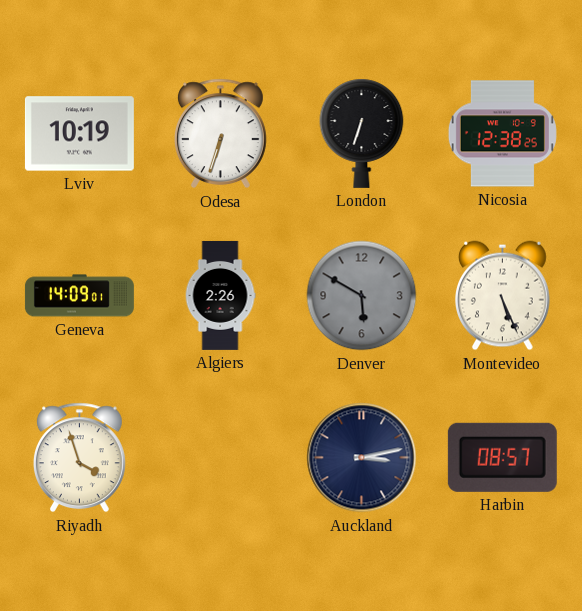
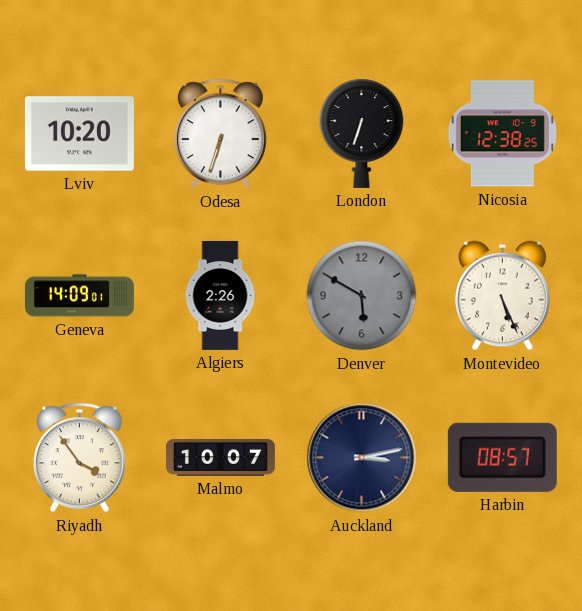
Lviv: 10:19 -> 10:20 (79, 134)
Riyadh: 3:57 -> 3:54 (79, 458)
Malmo: none -> 10:07 (220, 457)
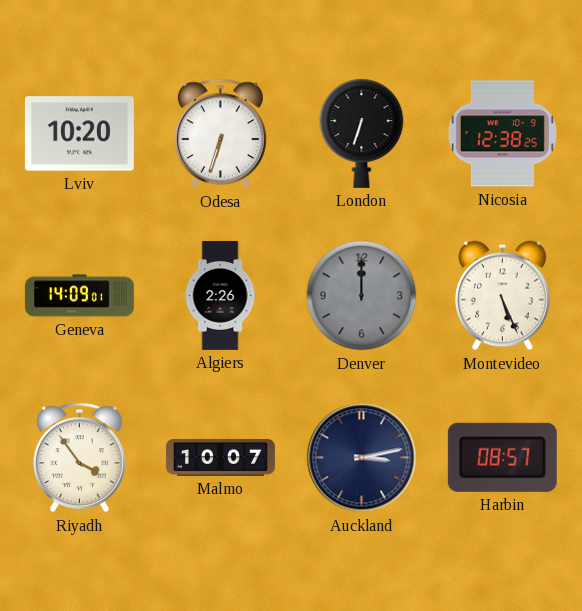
Denver: 5:50 -> 12:00 (362, 296)
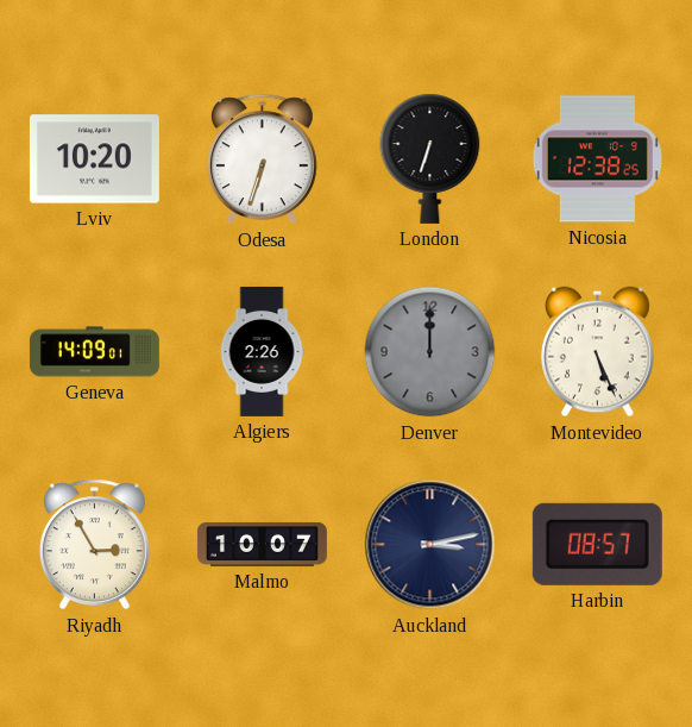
Riyadh: 3:54 -> 2:55 (94, 545)
